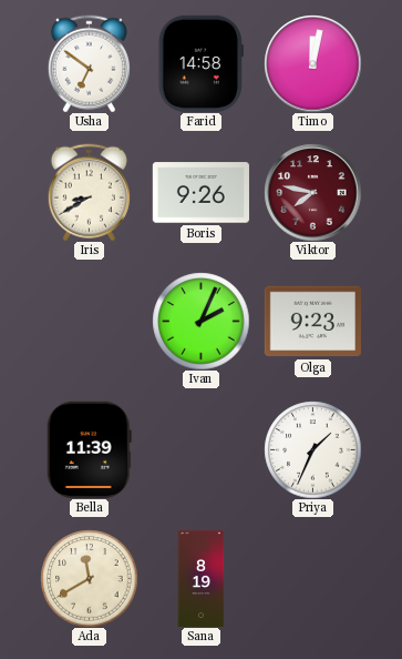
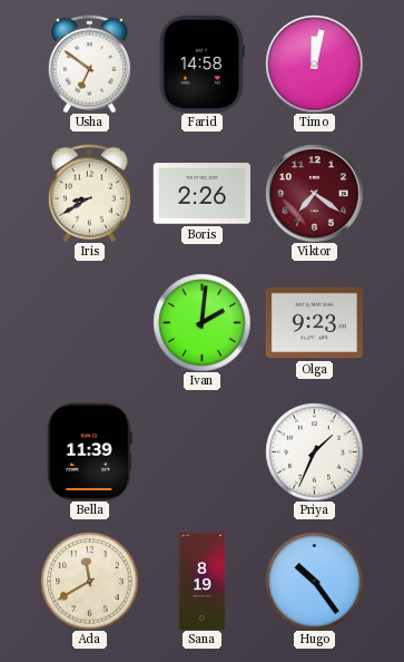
Boris: 9:26 -> 2:26 (201, 194)
Viktor: 7:47 -> 7:21 (314, 193)
Ivan: 2:04 -> 2:01 (201, 322)
Hugo: none -> 10:24 (314, 581)
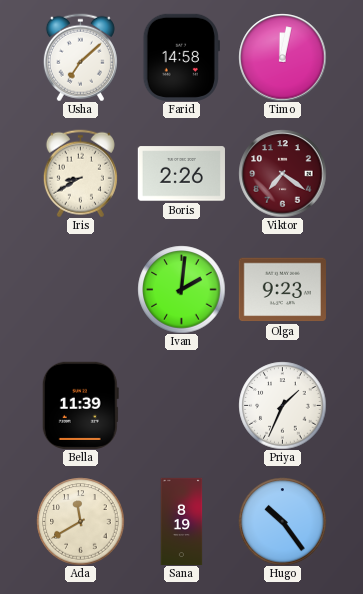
Usha: 6:51 -> 7:08 (80, 57)
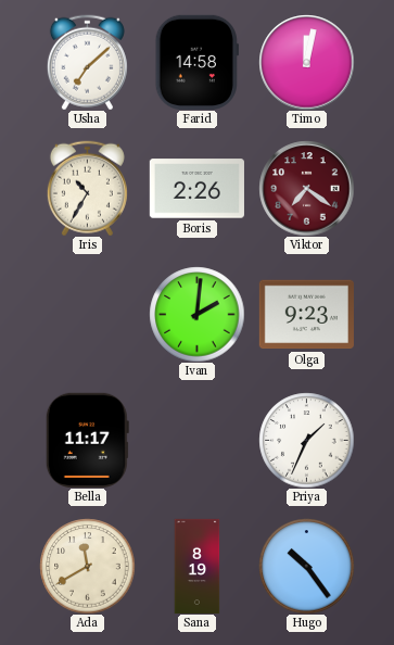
Iris: 8:40 -> 10:35 (87, 188)
Bella: 11:39 -> 11:17 (87, 440)
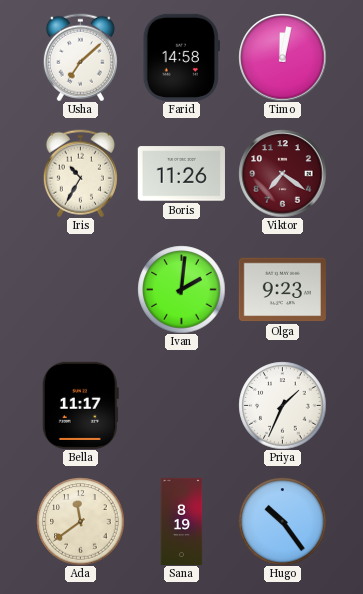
Boris: 2:26 -> 11:26 (181, 174)
Ada: 11:40 -> 11:39 (80, 521)
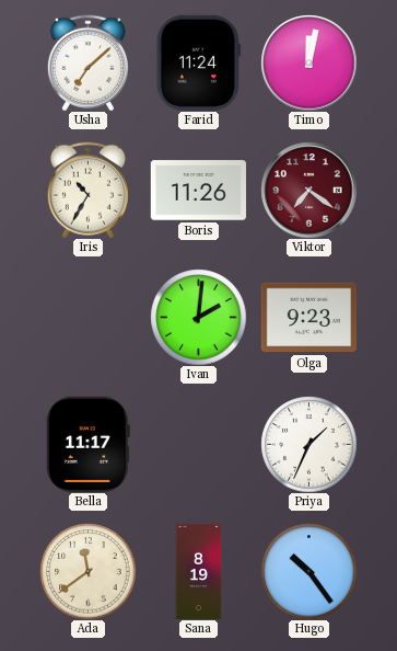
Farid: 14:58 -> 11:24 (198, 62)
